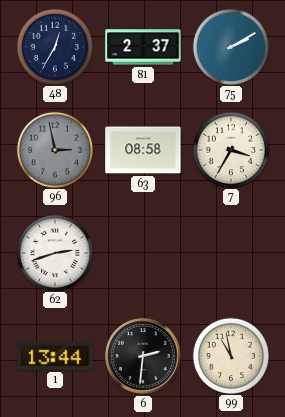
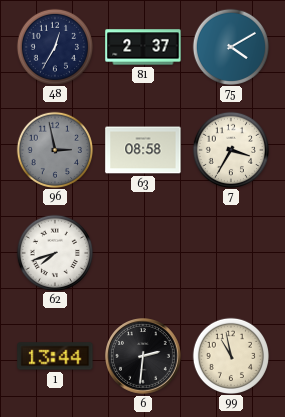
75: 2:10 -> 4:10 (230, 46)
62: 2:42 -> 7:42 (54, 252)
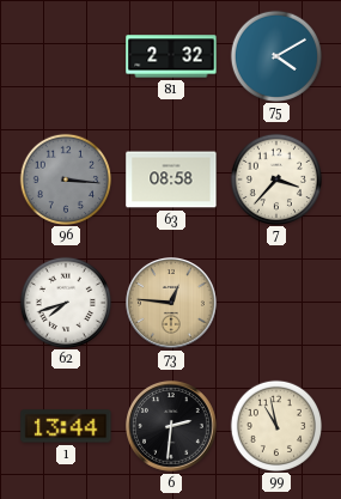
48: 12:35 -> none (54, 46)
81: 2:37 -> 2:32 (171, 56)
96: 2:58 -> 3:16 (65, 178)
7: 3:35 -> 3:37 (275, 178)
73: none -> 12:46 (172, 304)
